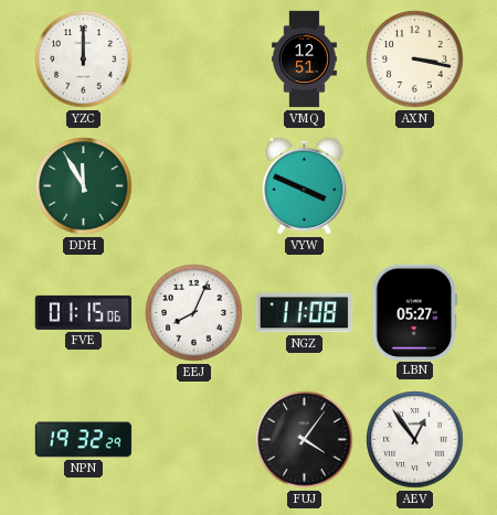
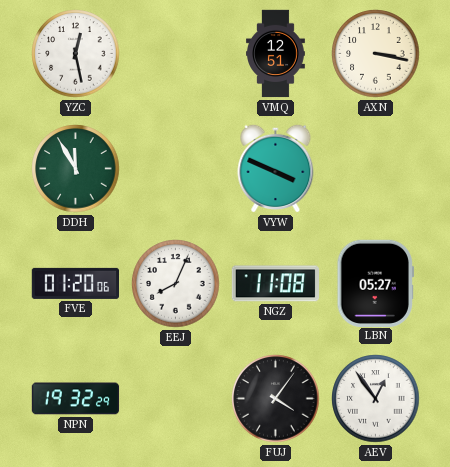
YZC: 12:00 -> 12:28 (76, 54)
FVE: 01:15 -> 01:20 (75, 283)
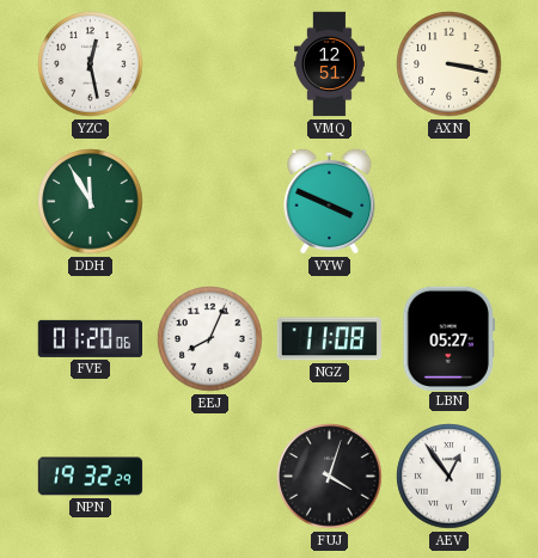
FUJ: 4:06 -> 4:03 (330, 477)
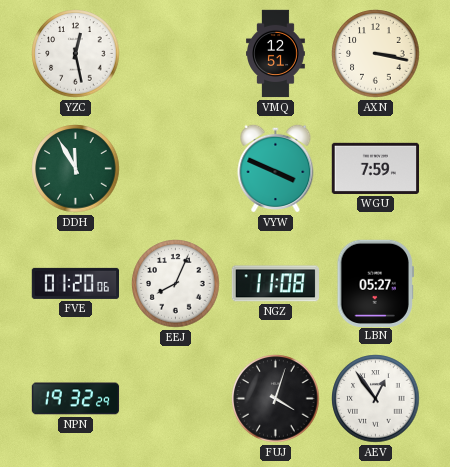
WGU: none -> 7:59 (375, 168)
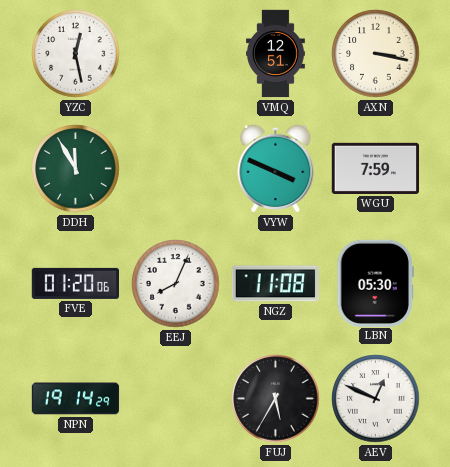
LBN: 05:27 -> 05:30 (375, 283)
NPN: 19:32 -> 19:14 (76, 399)
FUJ: 4:03 -> 5:35 (276, 399)
AEV: 12:54 -> 12:49 (376, 399)
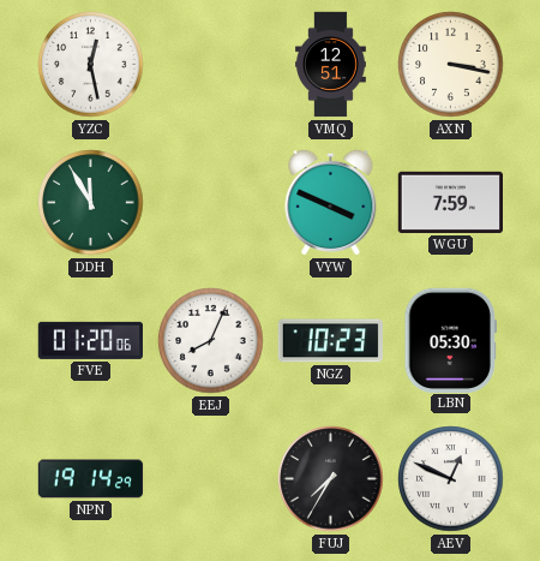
NGZ: 11:08 -> 10:23 (330, 341)
FUJ: 5:35 -> 7:35 (331, 479)
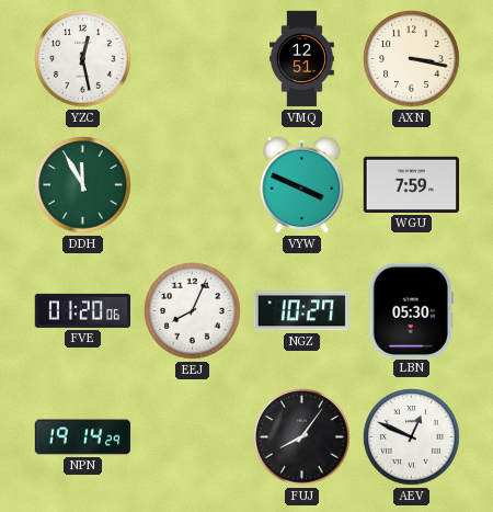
NGZ: 10:23 -> 10:27 (301, 311)
FUJ: 7:35 -> 8:06 (302, 437)
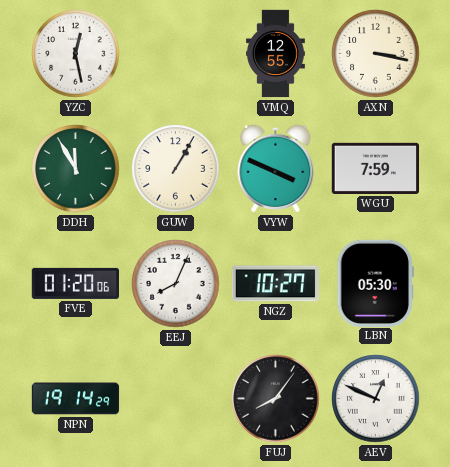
VMQ: 12:51 -> 12:55 (276, 54)
GUW: none -> 1:05 (176, 169)
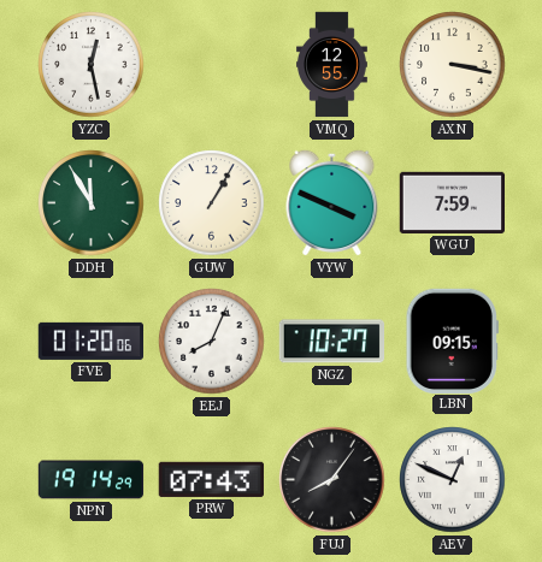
LBN: 05:30 -> 09:15 (452, 341)
PRW: none -> 07:43 (211, 479)
